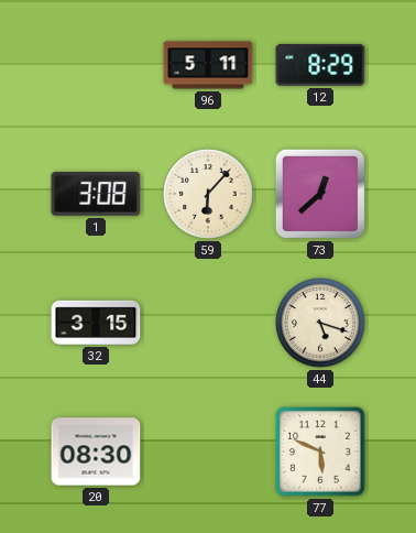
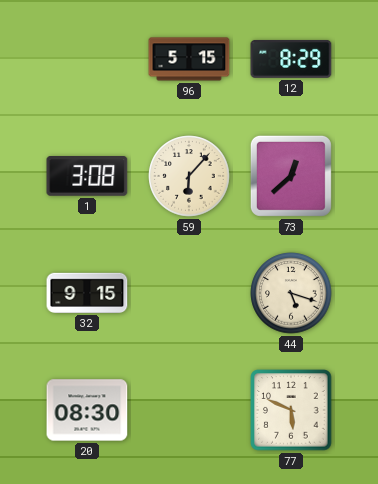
96: 5:11 -> 5:15 (189, 59)
32: 3:15 -> 9:15 (87, 293)
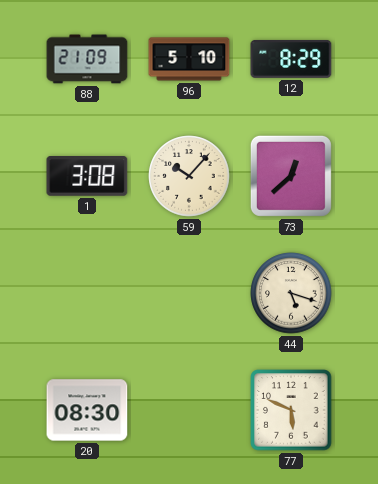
88: none -> 21:09 (87, 59)
96: 5:15 -> 5:10 (189, 59)
59: 6:07 -> 10:07 (189, 176)
32: 9:15 -> none (87, 293)
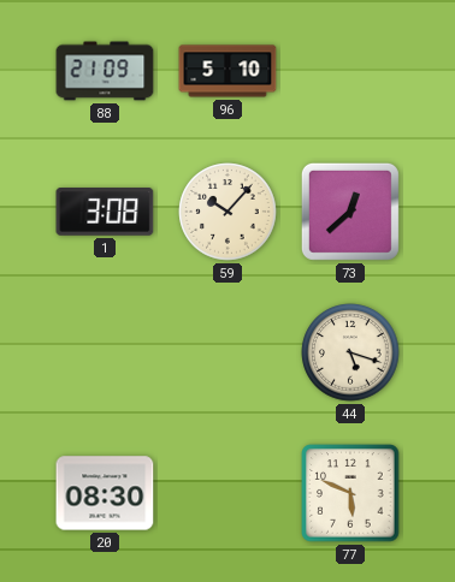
12: 8:29 -> none (291, 59)
